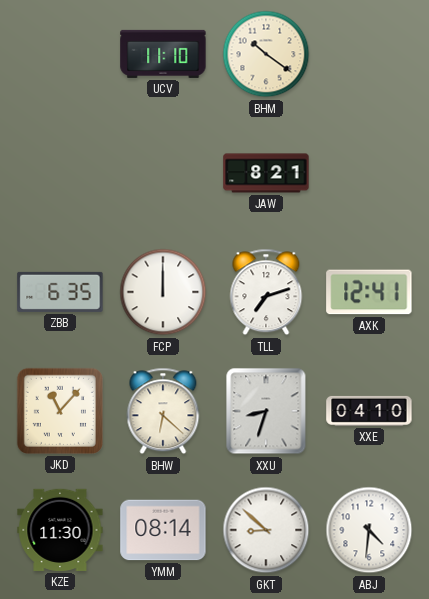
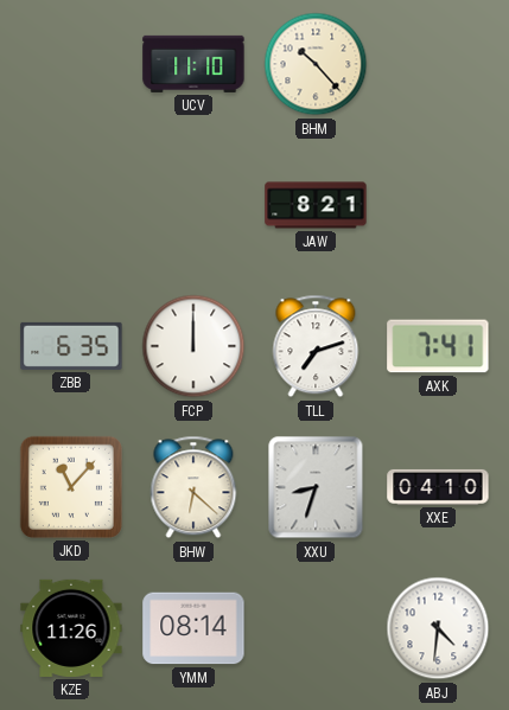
BHM: 10:21 -> 10:23 (316, 64)
AXK: 12:41 -> 7:41 (438, 346)
KZE: 11:30 -> 11:26 (71, 628)
GKT: 8:52 -> none (266, 530)
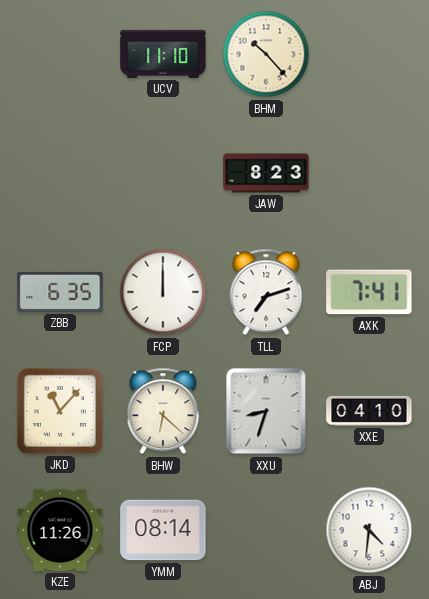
JAW: 8:21 -> 8:23 (266, 173)
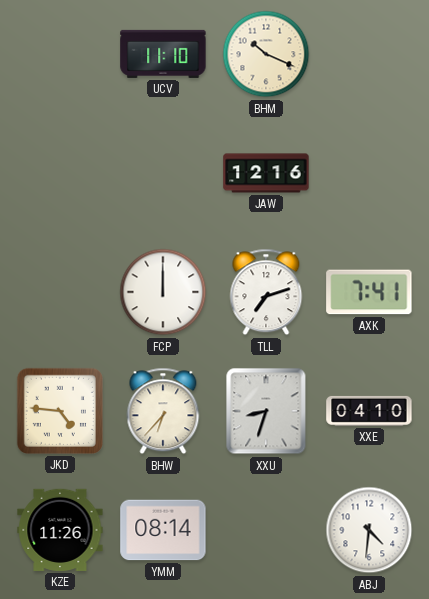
BHM: 10:23 -> 10:19 (266, 54)
JAW: 8:23 -> 12:16 (266, 173)
ZBB: 6:35 -> none (60, 292)
JKD: 11:07 -> 4:46 (60, 411)
BHW: 6:22 -> 6:37 (163, 411)
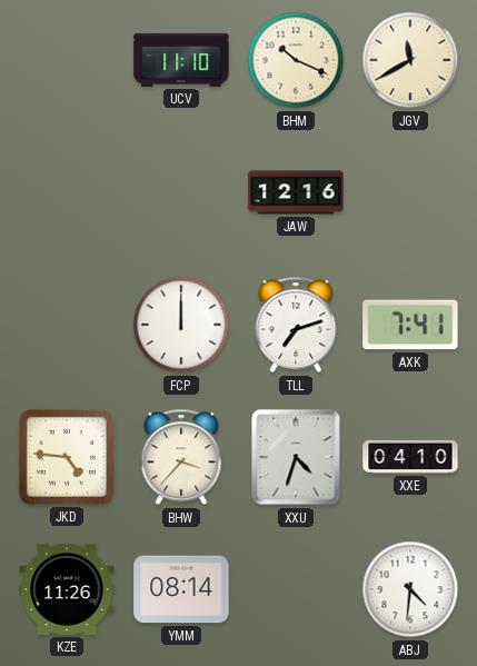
JGV: none -> 11:40 (410, 60)
BHW: 6:37 -> 3:37 (181, 457)
XXU: 8:33 -> 4:33 (296, 457)
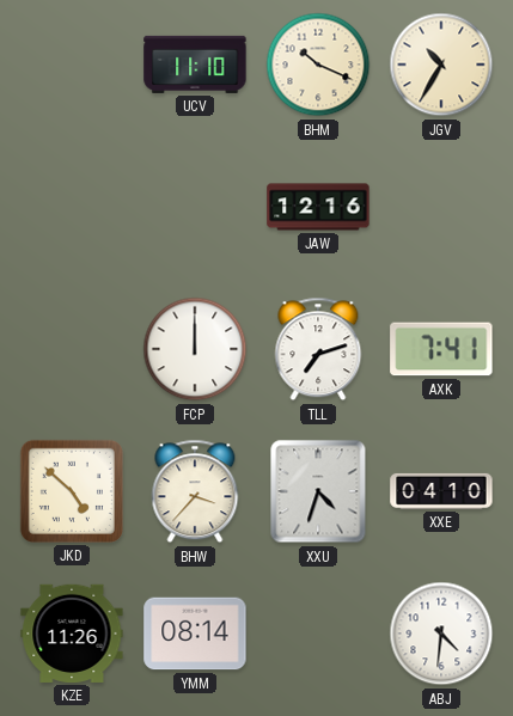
JGV: 11:40 -> 10:35 (441, 65)
JKD: 4:46 -> 4:52 (72, 491)
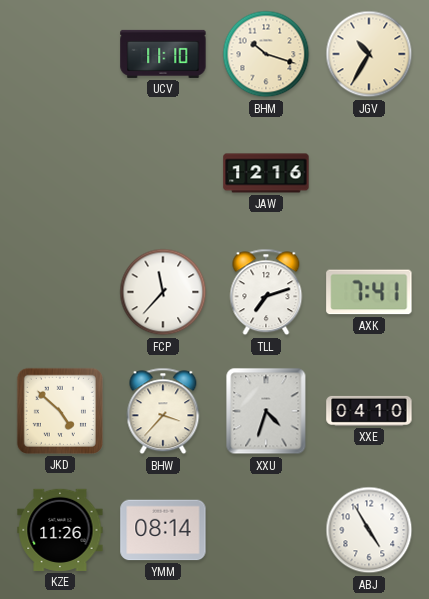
BHM: 10:19 -> 10:18 (266, 54)
FCP: 12:00 -> 11:37 (163, 292)
ABJ: 4:31 -> 4:55 (369, 530)
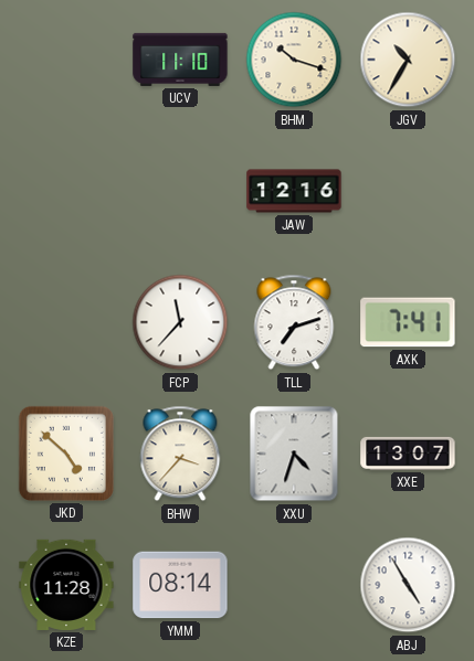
XXE: 04:10 -> 13:07 (408, 454)
KZE: 11:26 -> 11:28 (66, 585)
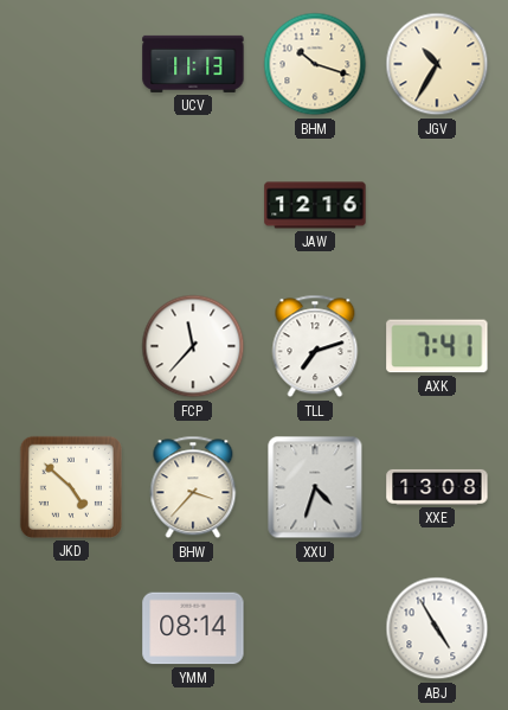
UCV: 11:10 -> 11:13 (193, 64)
XXE: 13:07 -> 13:08 (437, 487)
KZE: 11:28 -> none (66, 585)
